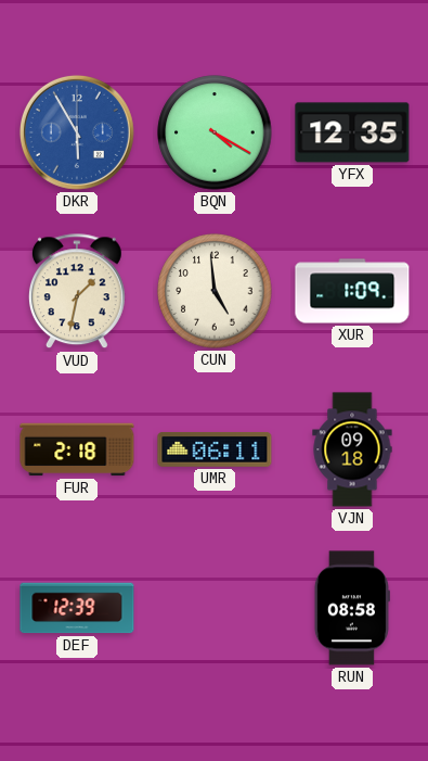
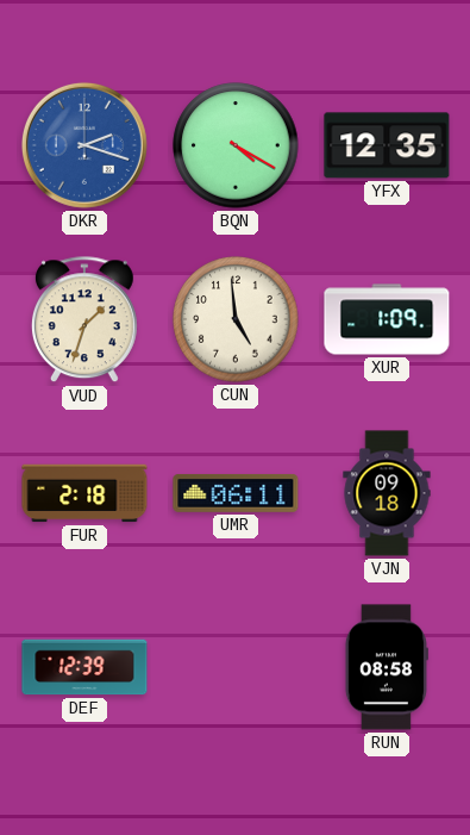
DKR: 5:55 -> 2:18 (84, 145)
VUD: 1:32 -> 1:33 (84, 320)
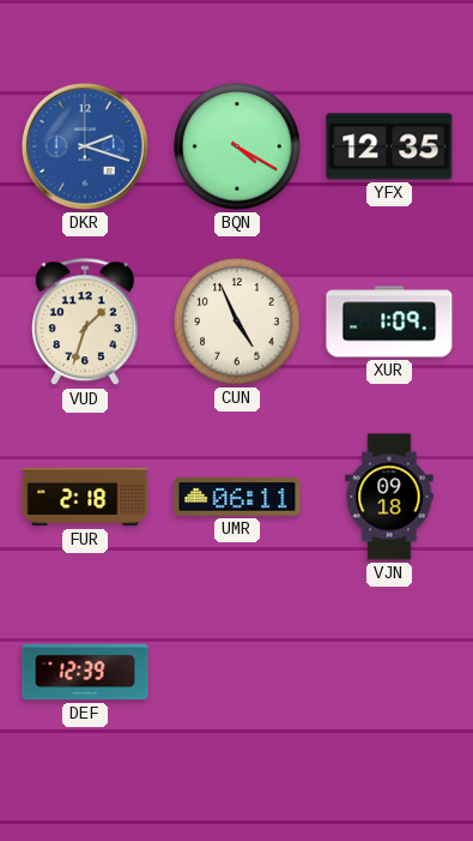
CUN: 4:59 -> 4:56 (237, 322)
RUN: 08:58 -> none (387, 667)
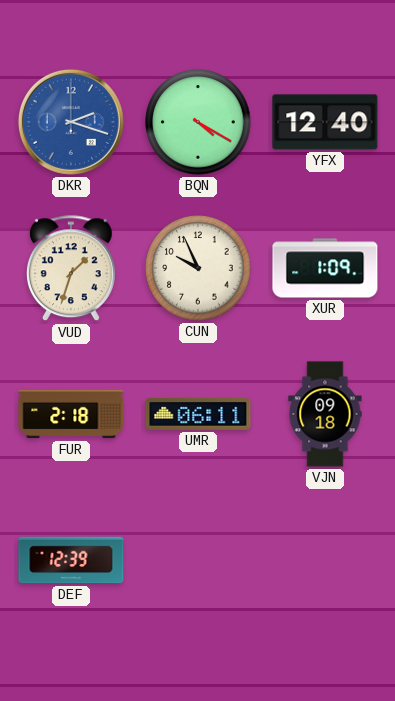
YFX: 12:35 -> 12:40 (325, 122)
CUN: 4:56 -> 9:56 (198, 268)
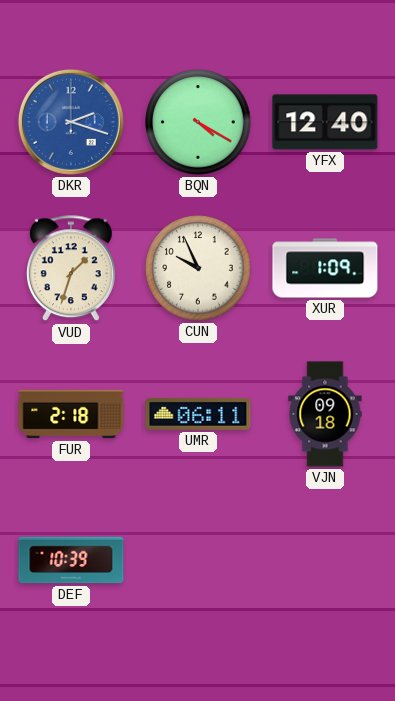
DEF: 12:39 -> 10:39 (71, 560)
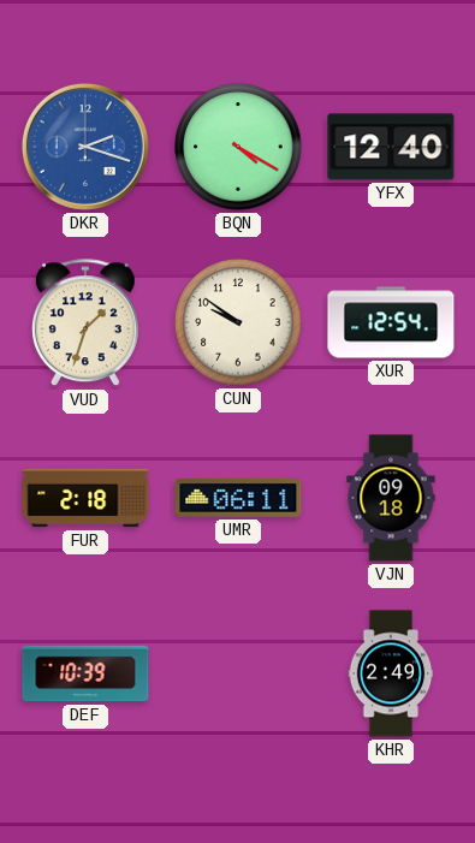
CUN: 9:56 -> 9:51 (238, 322)
XUR: 1:09 -> 12:54 (391, 322)
KHR: none -> 2:49 (391, 673)
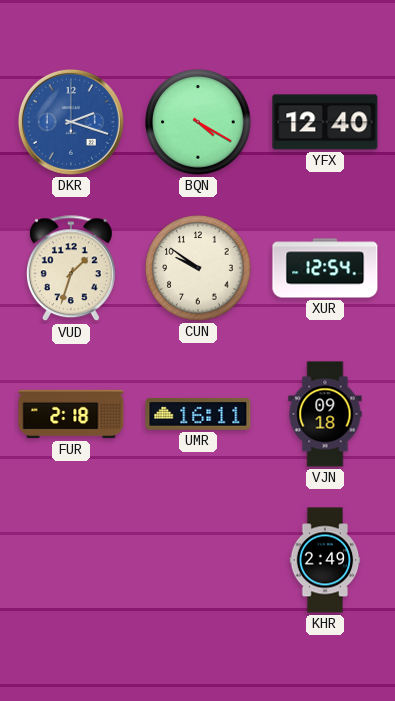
UMR: 06:11 -> 16:11 (198, 414)
DEF: 10:39 -> none (85, 673)
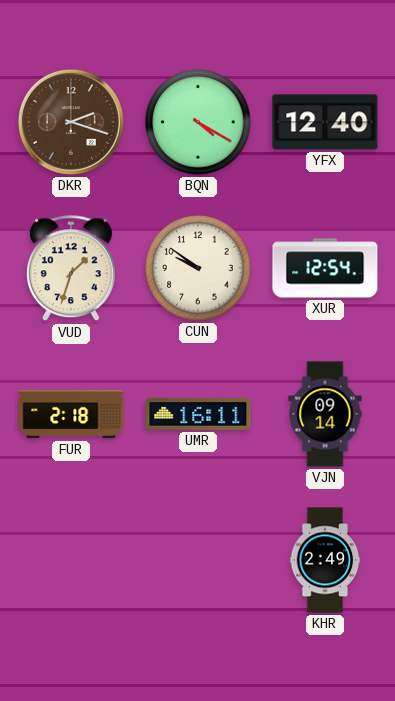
DKR dial: blue -> brown (71, 122)
VJN: 09:18 -> 09:14 (325, 414)
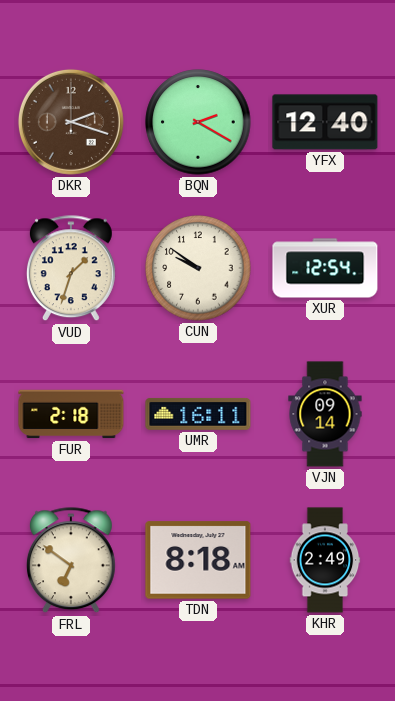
BQN: 4:20 -> 2:20 (198, 122)
FRL: none -> 6:51 (71, 561)
TDN: none -> 8:18 (198, 560)
